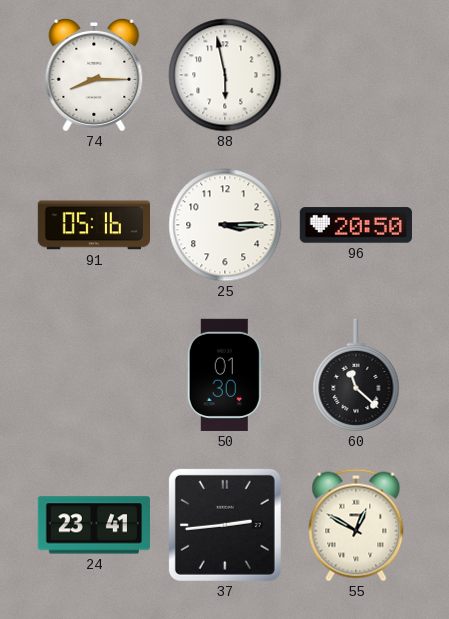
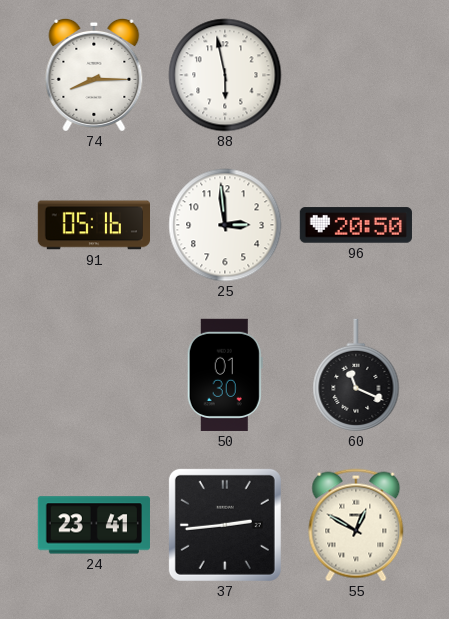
25: 3:15 -> 2:59 (225, 225)
60: 11:22 -> 11:19 (356, 375)
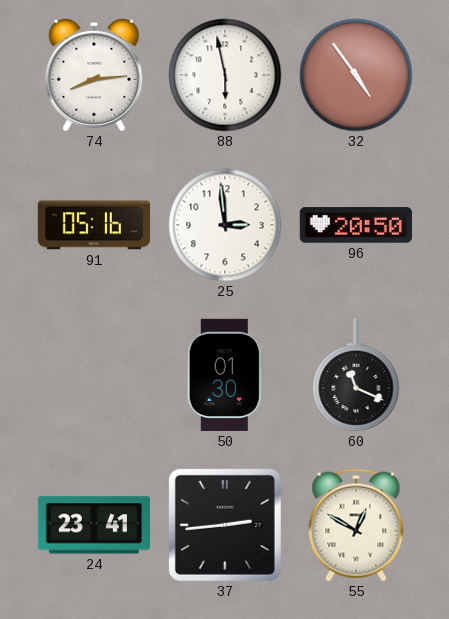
74: 8:15 -> 8:14 (94, 75)
32: none -> 4:54 (356, 75)
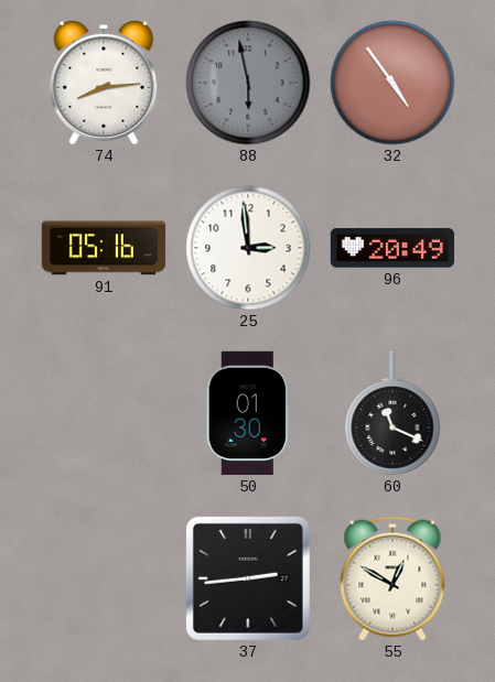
88 dial: white -> grey (248, 83)
96: 20:50 -> 20:49 (392, 248)
24: 23:41 -> none (94, 525)
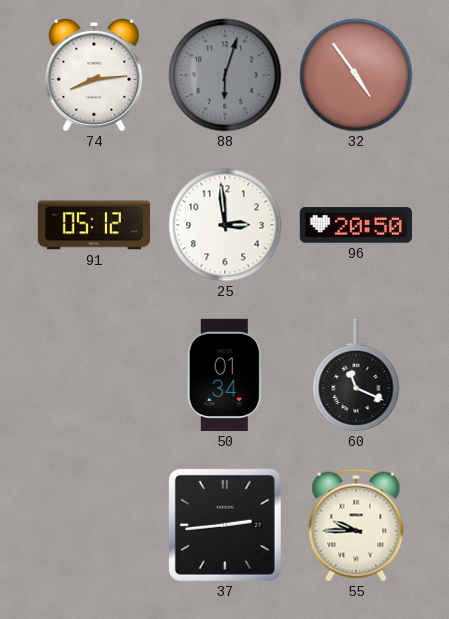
88: 5:58 -> 6:03 (225, 75)
91: 05:16 -> 05:12 (93, 225)
96: 20:49 -> 20:50 (356, 225)
50: 01:30 -> 01:34 (225, 375)
55: 12:50 -> 9:45 (356, 525)
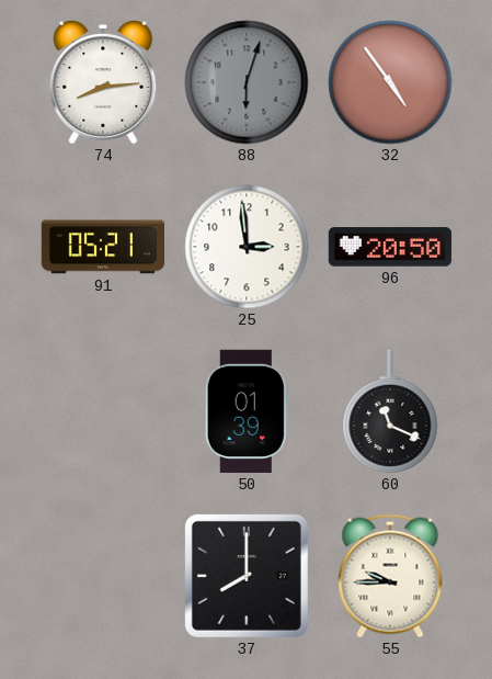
91: 05:12 -> 05:21 (102, 247)
50: 01:34 -> 01:39 (247, 411)
37: 2:44 -> 8:00 (247, 576)
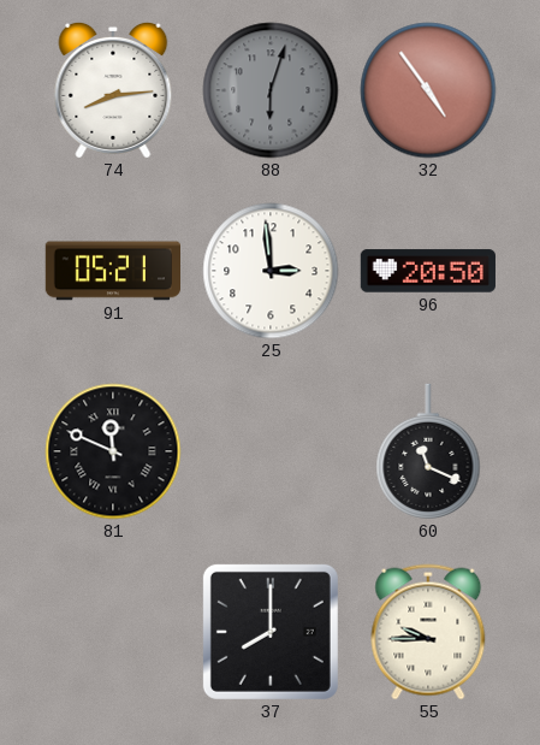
81: none -> 11:49 (113, 451)
50: 01:39 -> none (247, 411)
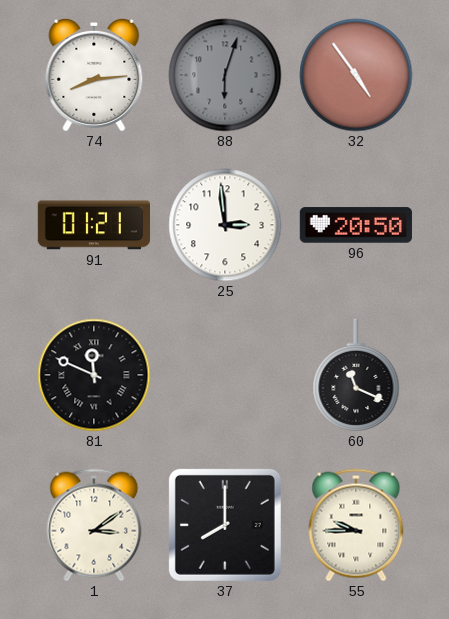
91: 05:21 -> 01:21 (93, 225)
1: none -> 3:09 (94, 525)
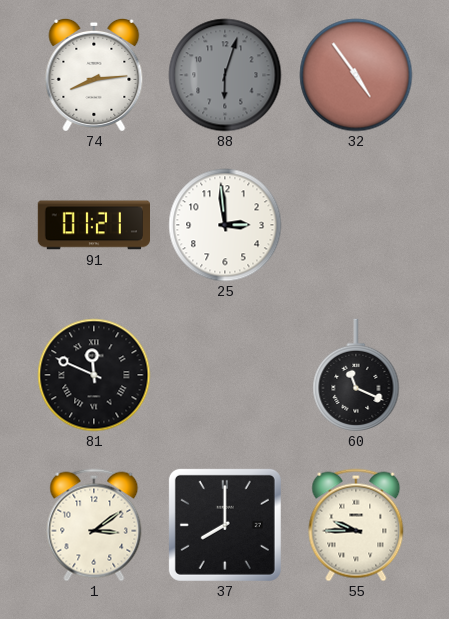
96: 20:50 -> none (356, 225)
